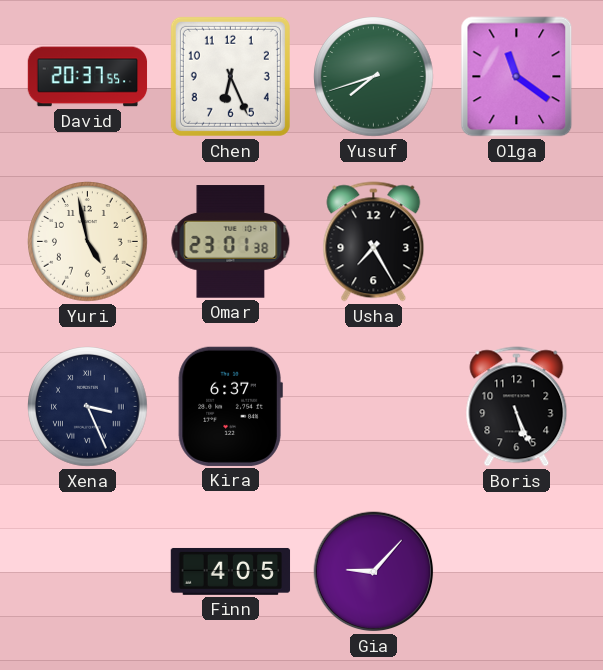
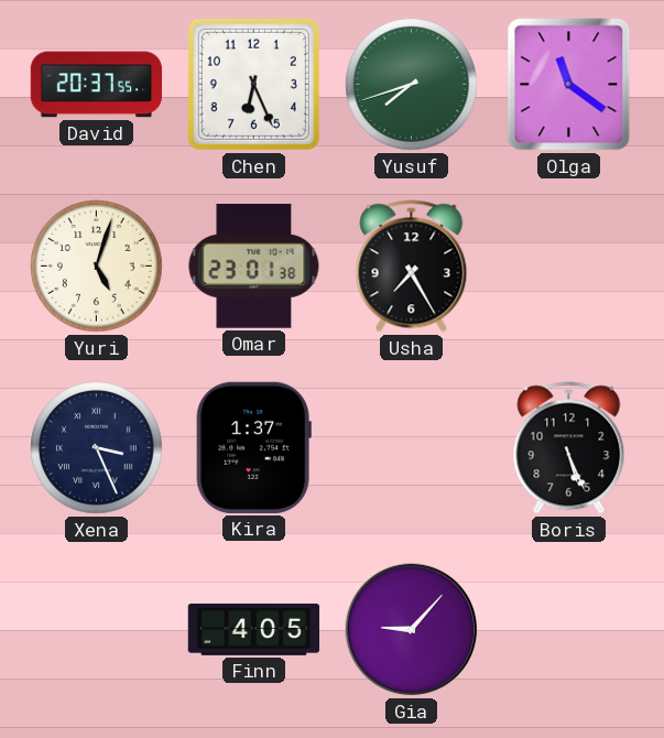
Yuri: 4:58 -> 5:03 (97, 267)
Kira: 6:37 -> 1:37 (253, 447)
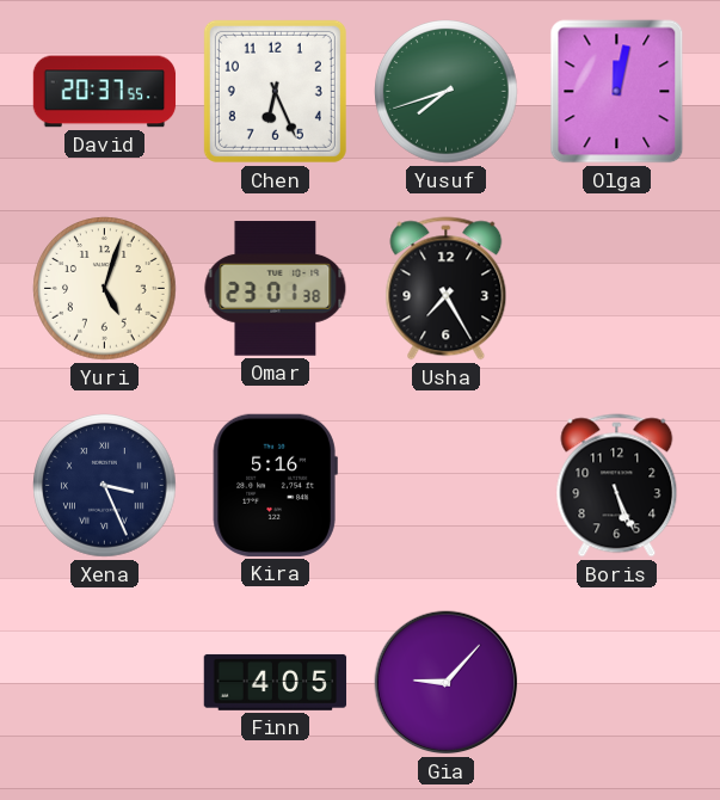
Olga: 11:21 -> 12:02 (617, 92)
Kira: 1:37 -> 5:16 (275, 485)
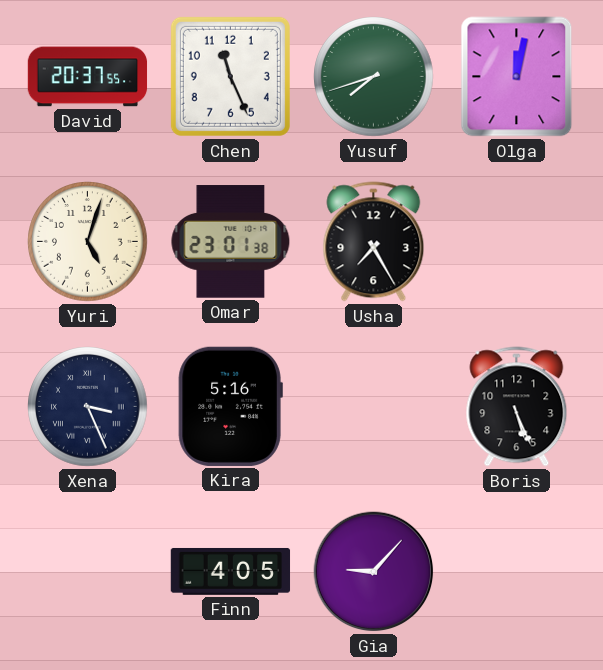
Chen: 6:26 -> 11:26 (230, 76)
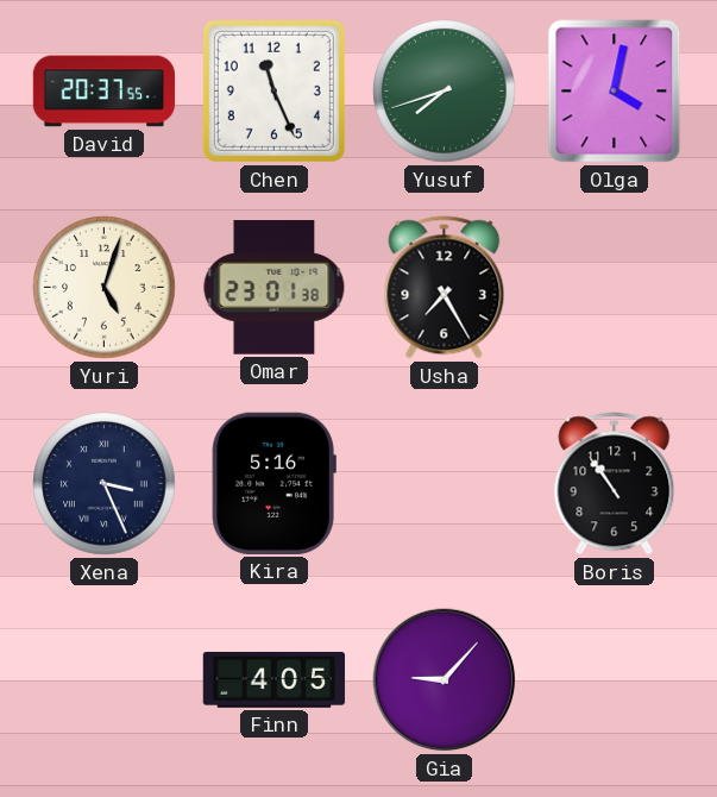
Olga: 12:02 -> 4:02 (615, 92)
Boris: 5:26 -> 10:54 (615, 484)
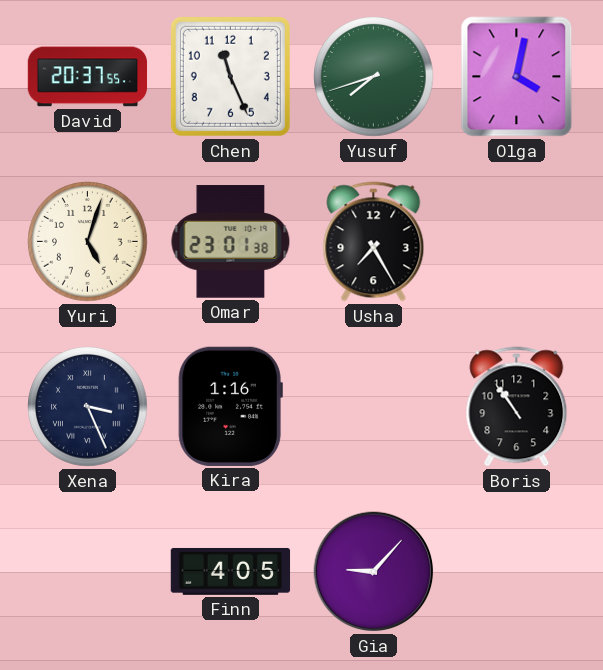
Kira: 5:16 -> 1:16 (230, 406)
